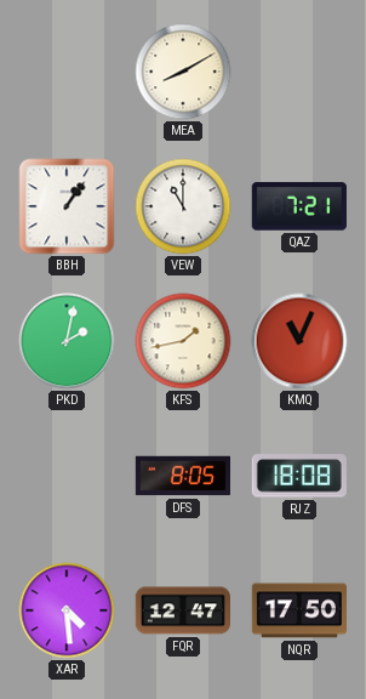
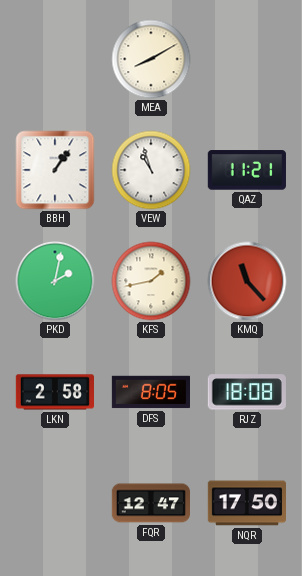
VEW: 11:00 -> 10:57 (151, 170)
QAZ: 7:21 -> 11:21 (247, 170)
KMQ: 11:04 -> 11:23 (247, 281)
LKN: none -> 2:58 (54, 392)
XAR: 4:29 -> none (67, 610)
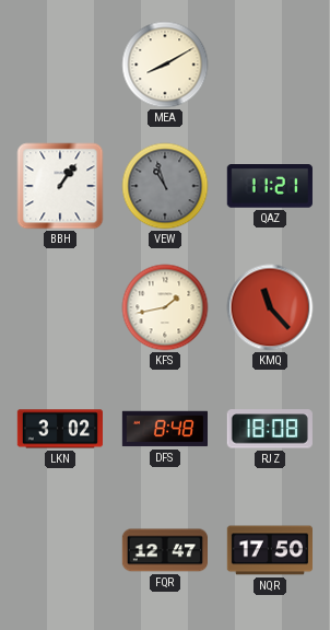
VEW dial: white -> grey (165, 186)
PKD: 2:02 -> none (55, 281)
LKN: 2:58 -> 3:02 (59, 429)
DFS: 8:05 -> 8:48 (164, 429)
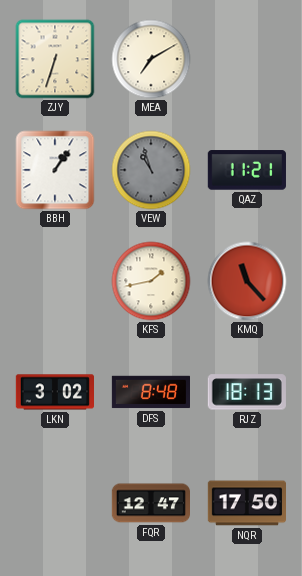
ZJY: none -> 6:33 (55, 59)
MEA: 8:10 -> 7:10 (151, 59)
RJZ: 18:08 -> 18:13 (247, 392)
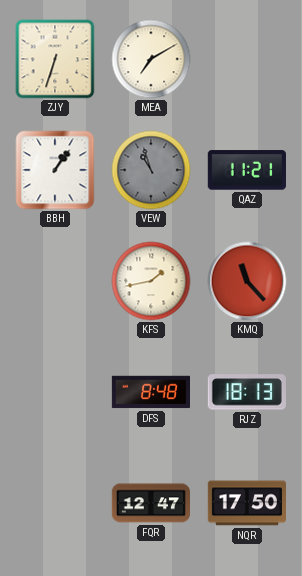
LKN: 3:02 -> none (54, 392)
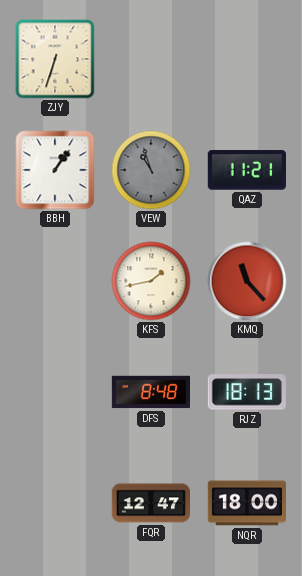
MEA: 7:10 -> none (151, 59)
NQR: 17:50 -> 18:00 (246, 503)
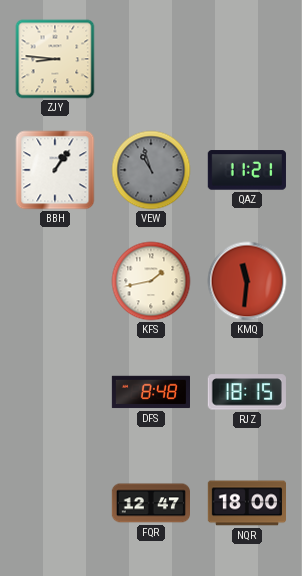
ZJY: 6:33 -> 8:46 (55, 59)
KMQ: 11:23 -> 11:31 (247, 281)
RJZ: 18:13 -> 18:15 (247, 392)
